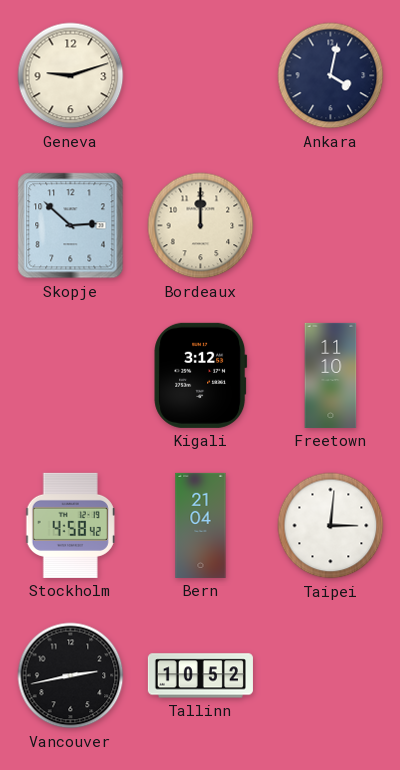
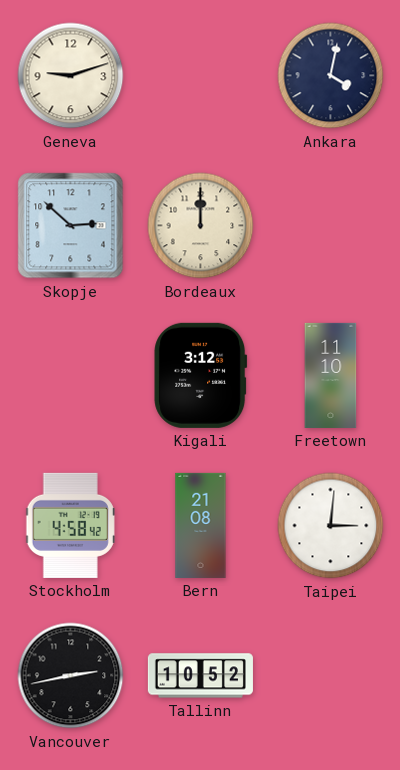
Bern: 21:04 -> 21:08 (201, 525)
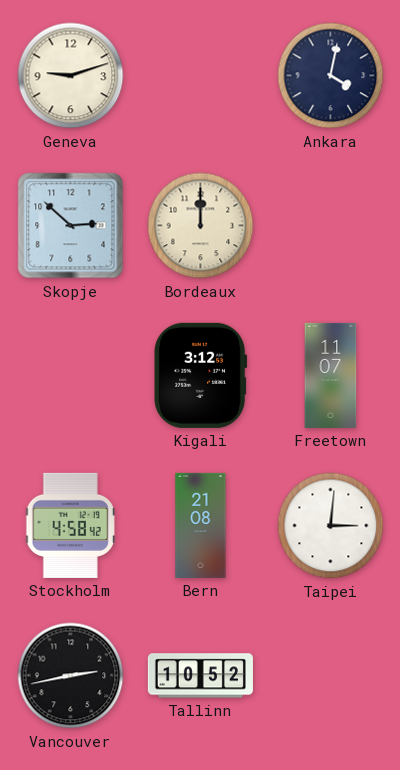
Freetown: 11:10 -> 11:07 (331, 375)
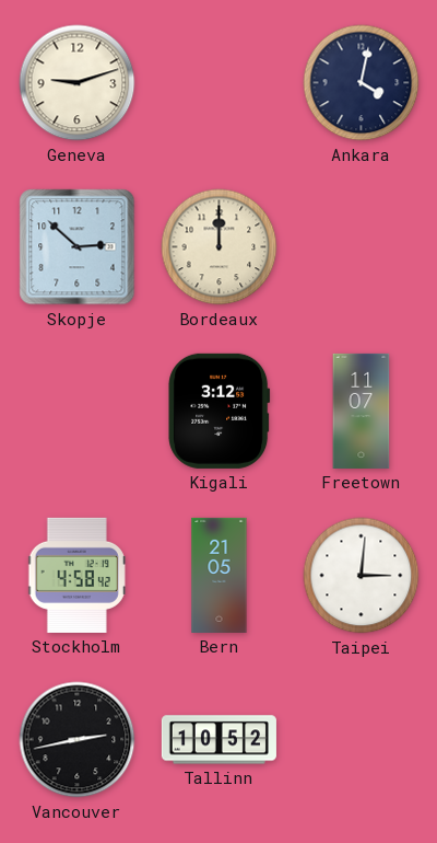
Bern: 21:08 -> 21:05 (220, 575)
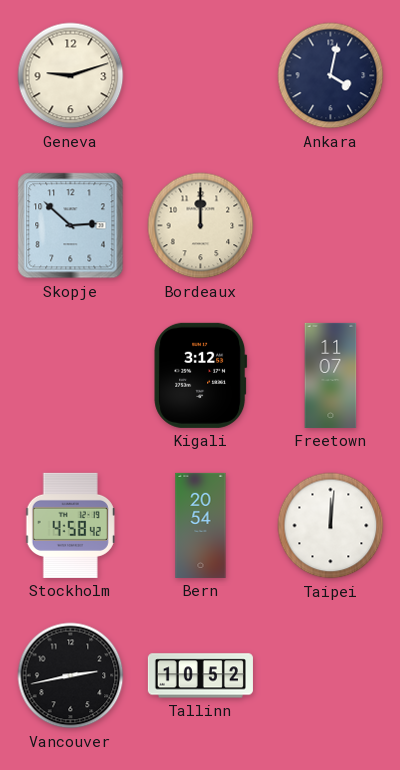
Bern: 21:05 -> 20:54 (201, 525)
Taipei: 3:01 -> 12:01 (331, 526)
